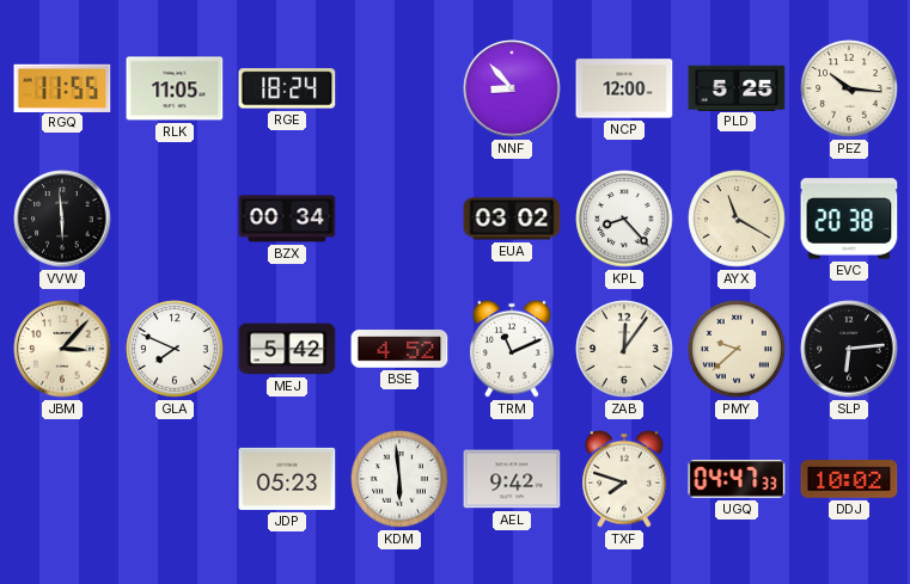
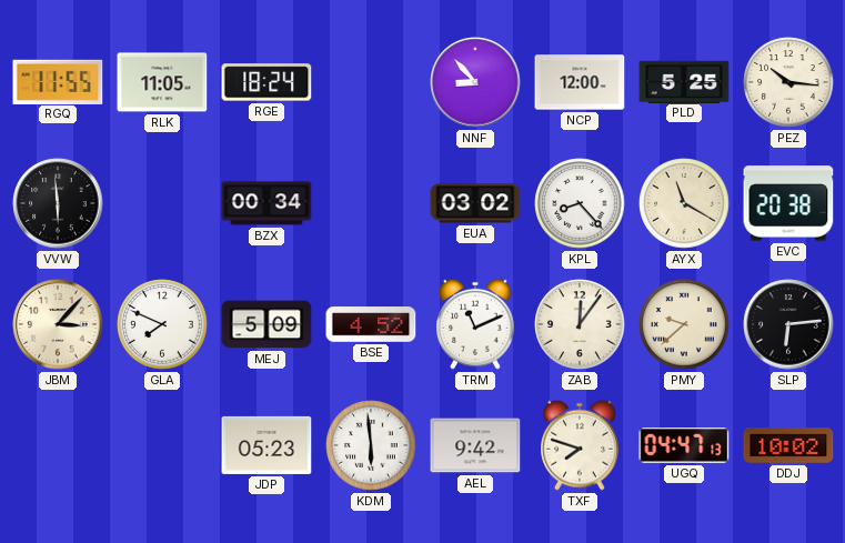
MEJ: 5:42 -> 5:09 (266, 324)
UGQ: 04:47:33 -> 04:47:13 (684, 445)
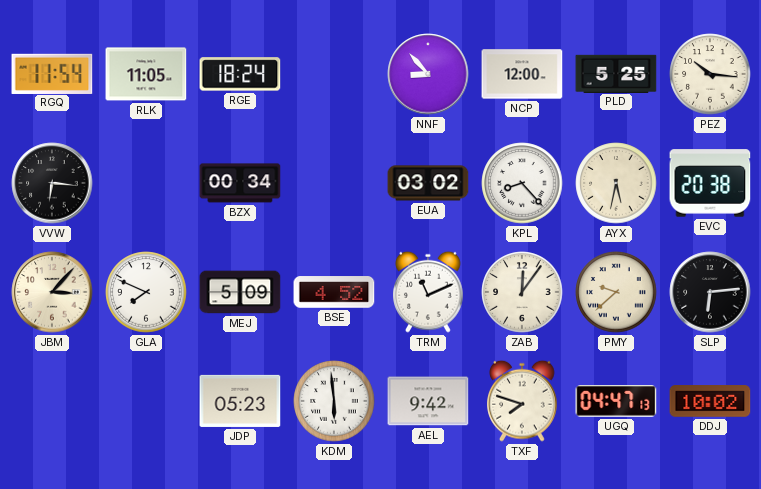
RGQ: 11:55 -> 11:54 (52, 73)
VVW: 5:59 -> 6:16 (52, 183)
AYX: 11:20 -> 5:32 (616, 183)
